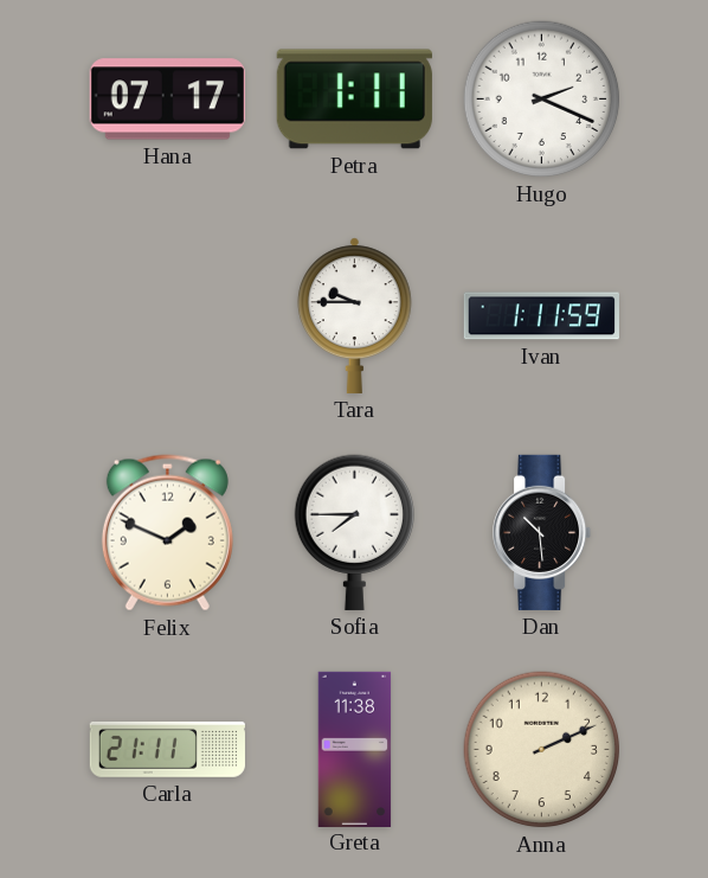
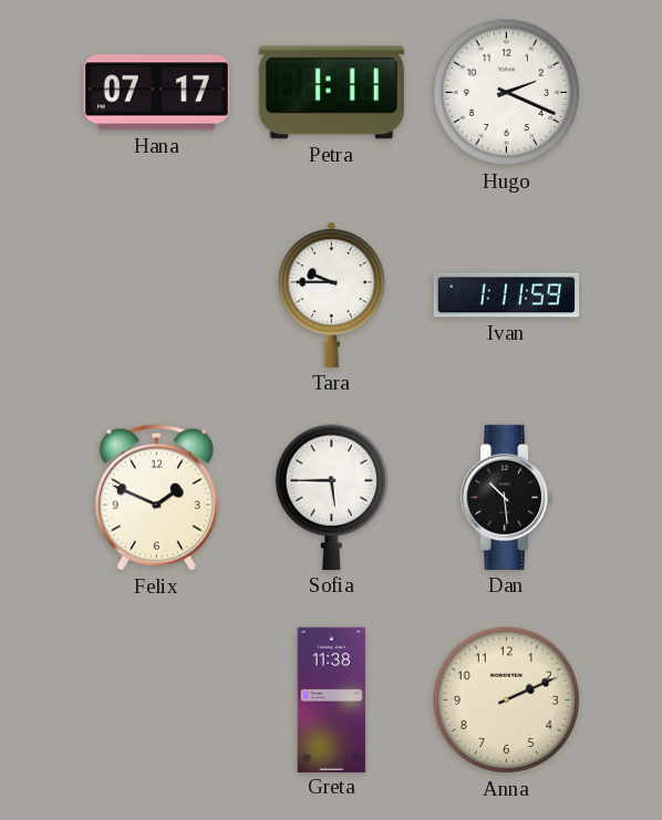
Sofia: 7:45 -> 5:45 (331, 497)
Carla: 21:11 -> none (167, 749)
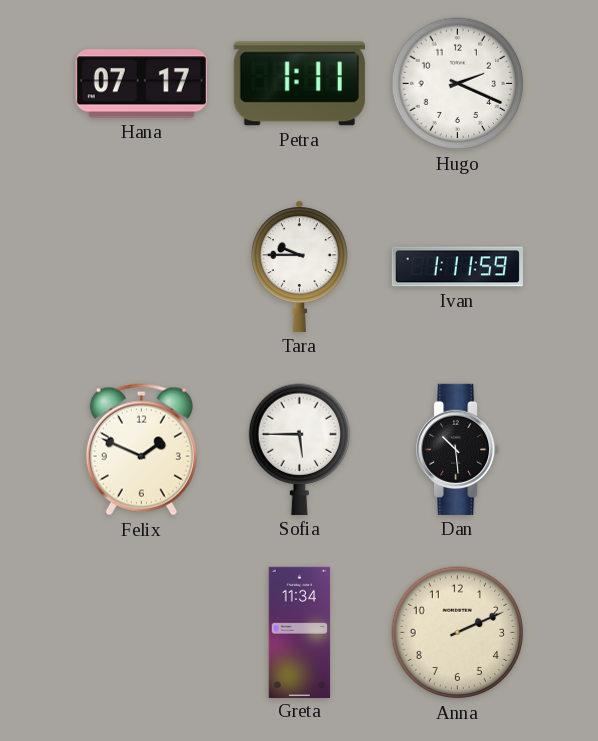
Greta: 11:38 -> 11:34 (300, 632)
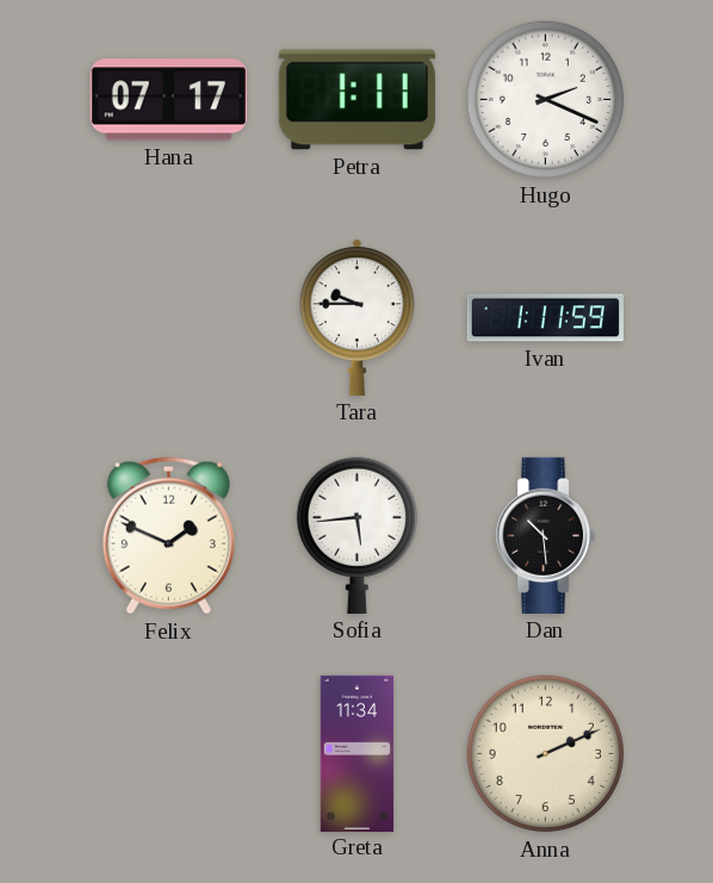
Sofia: 5:45 -> 5:44 (356, 535)
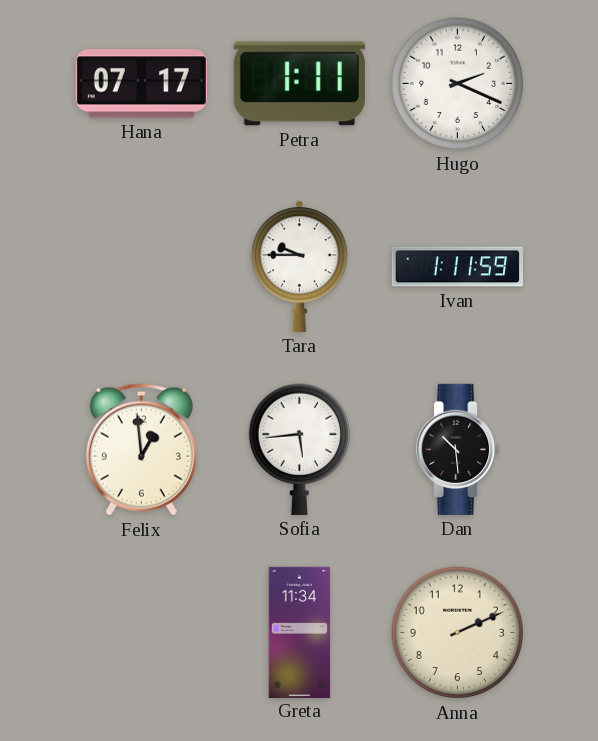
Felix: 1:49 -> 12:59 (141, 450)
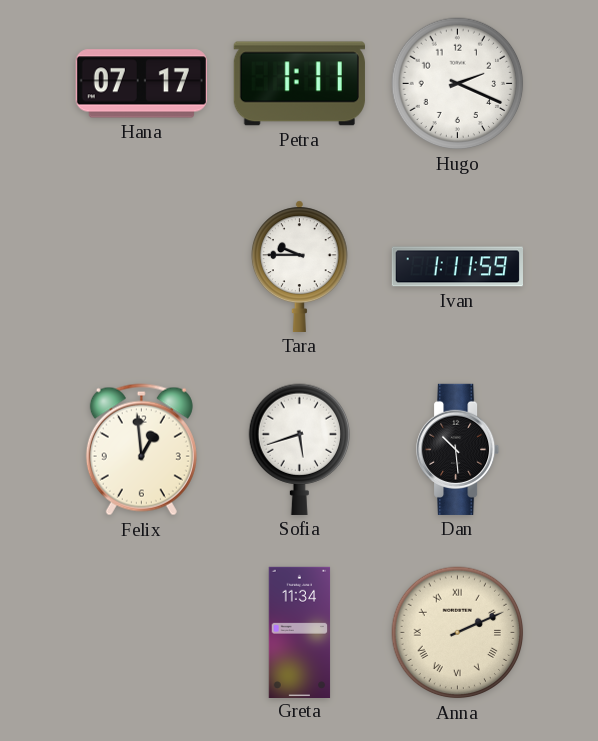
Sofia: 5:44 -> 5:42 (299, 449)
Anna numerals: Arabic -> Roman (458, 633)
